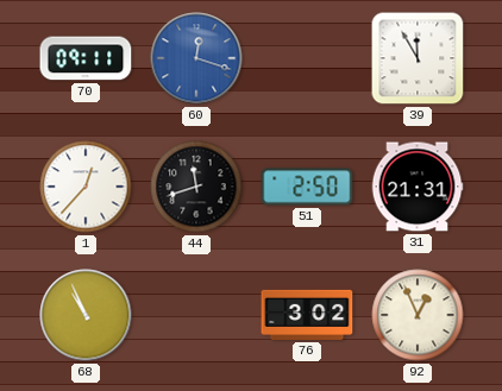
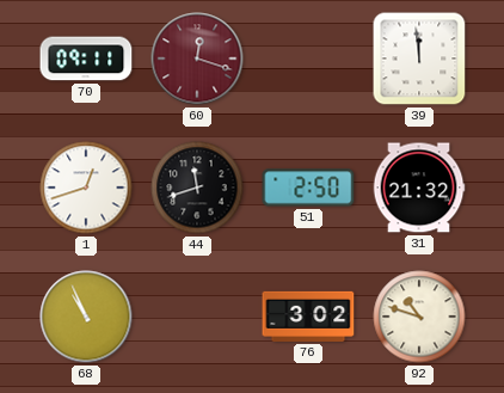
60 dial: blue -> burgundy (197, 59)
39: 11:55 -> 11:59 (419, 59)
1: 12:37 -> 12:42 (86, 188)
31: 21:31 -> 21:32 (419, 188)
92: 12:56 -> 10:48 (419, 317)
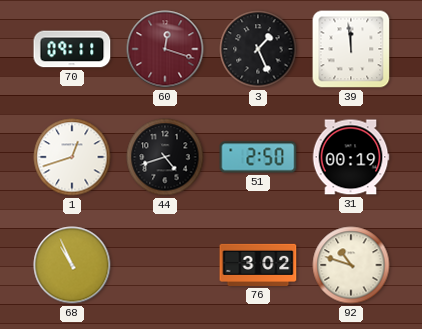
3: none -> 1:26 (258, 49)
44: 11:42 -> 4:42 (165, 157)
31: 21:32 -> 00:19 (351, 157)
